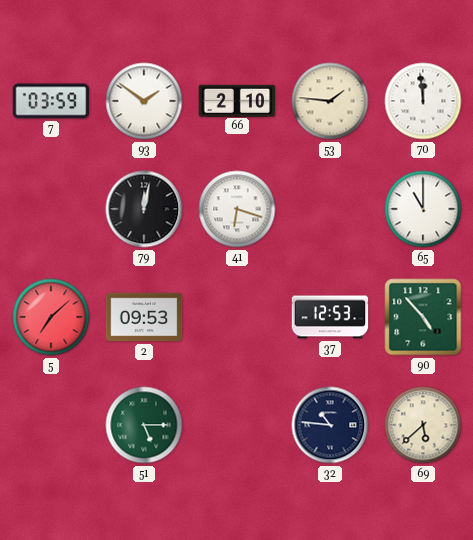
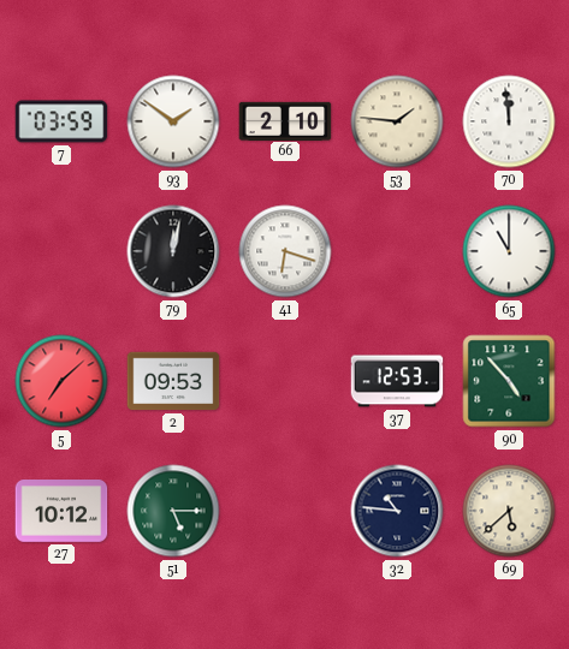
27: none -> 10:12 (61, 511)
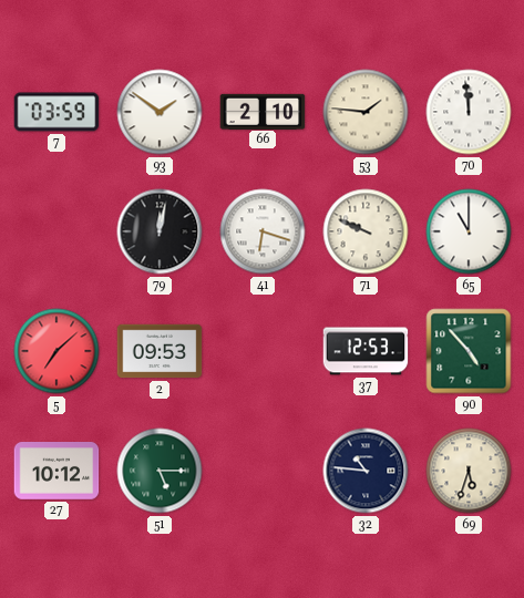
71: none -> 9:49 (366, 231)
69: 5:38 -> 5:33 (469, 471)
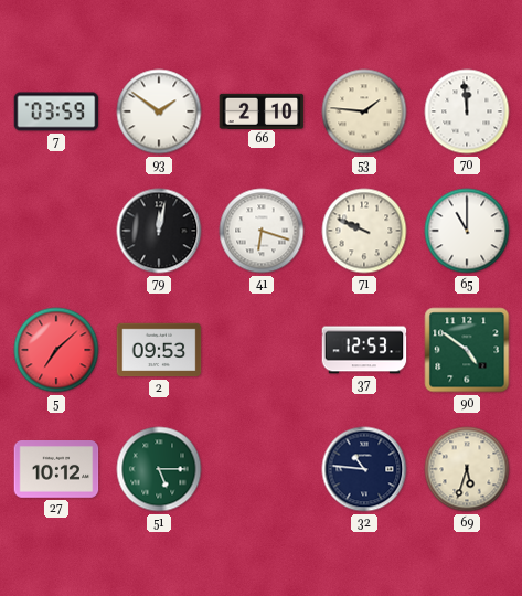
90: 4:53 -> 4:51 (467, 350)
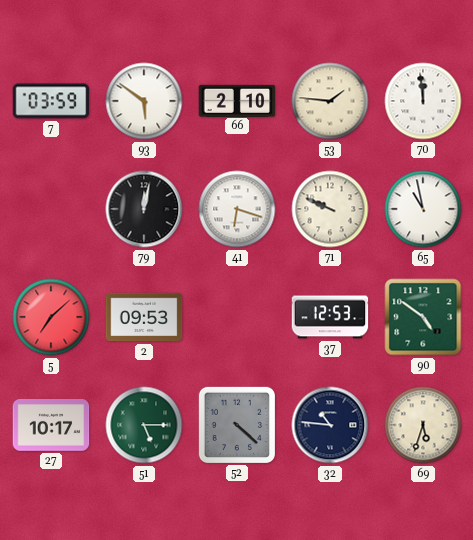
93: 1:51 -> 5:51 (144, 101)
65: 11:00 -> 10:58 (423, 209)
27: 10:12 -> 10:17 (51, 425)
52: none -> 4:22 (236, 424)
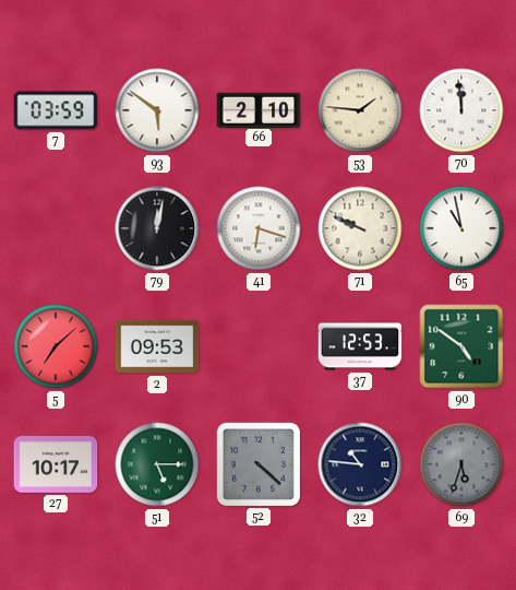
69 dial: cream -> grey (461, 464)
